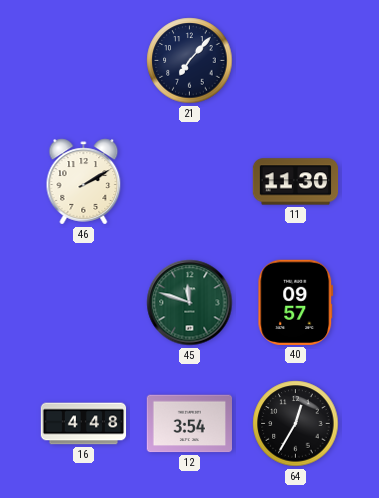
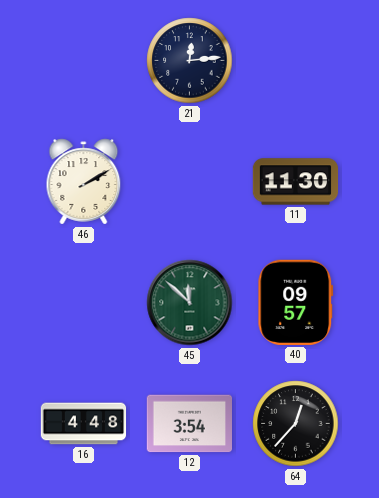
21: 7:07 -> 12:14 (190, 61)
45: 11:48 -> 11:52 (190, 303)
64: 12:35 -> 12:37 (296, 424)
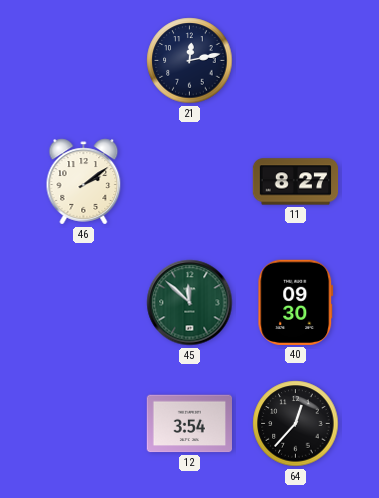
21: 12:14 -> 12:13 (190, 61)
46: 2:10 -> 2:09 (84, 182)
11: 11:30 -> 8:27 (296, 182)
40: 09:57 -> 09:30 (296, 302)
16: 4:48 -> none (84, 424)
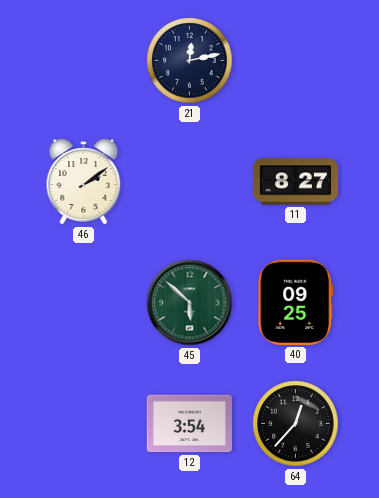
45: 11:52 -> 5:52 (190, 303)
40: 09:30 -> 09:25 (296, 302)
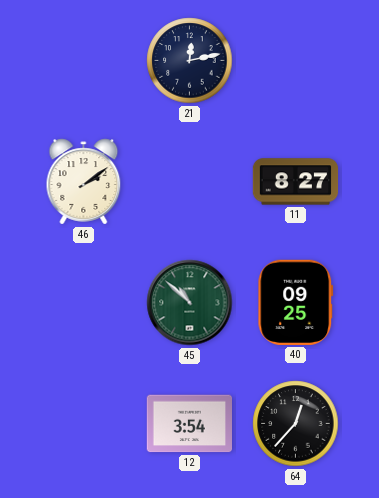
45: 5:52 -> 10:52 (190, 303)
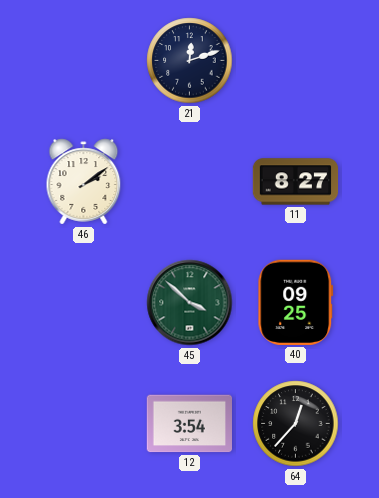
21: 12:13 -> 12:12 (190, 61)
45: 10:52 -> 3:52 (190, 303)
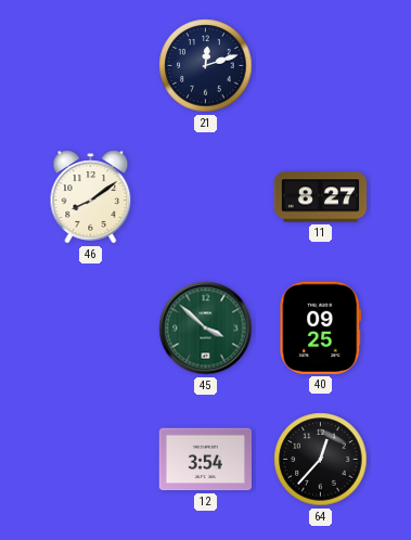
46: 2:09 -> 8:09 (91, 197)
